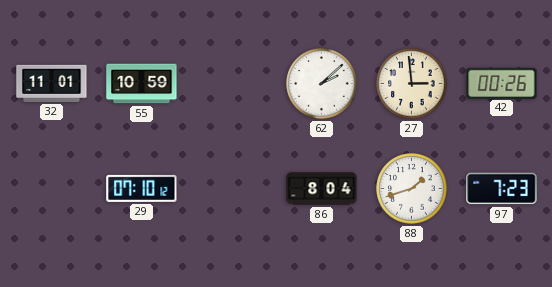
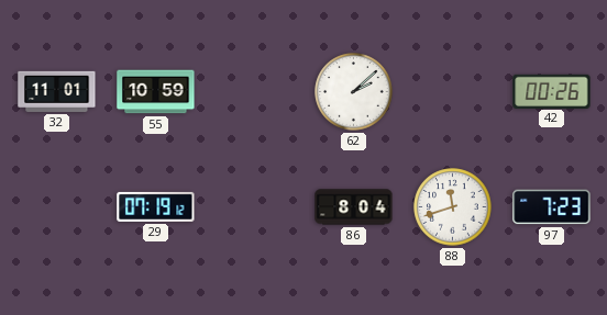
27: 2:59 -> none (412, 84)
29: 07:10 -> 07:19 (156, 206)
88: 1:42 -> 11:42 (453, 207)
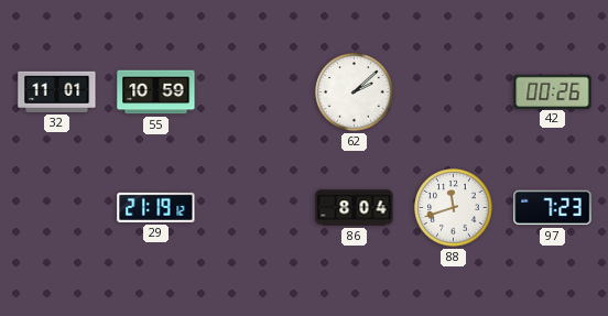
29: 07:19 -> 21:19 (156, 207)
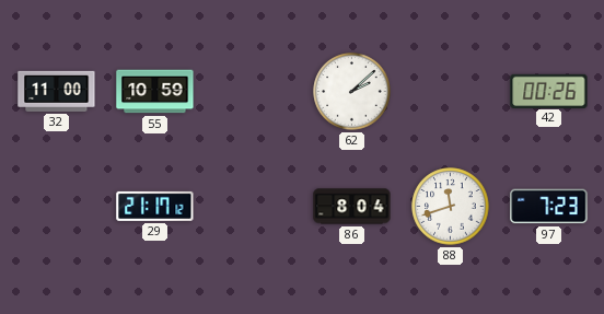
32: 11:01 -> 11:00 (57, 91)
29: 21:19 -> 21:17 (155, 206)
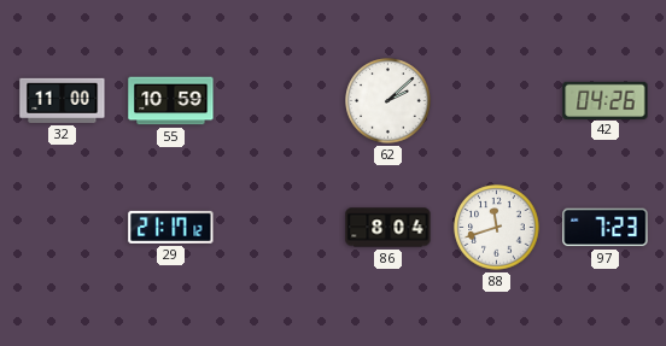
42: 00:26 -> 04:26 (606, 100)
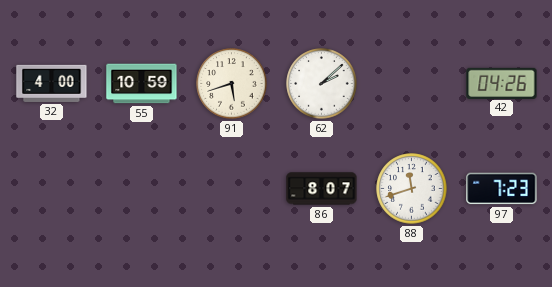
32: 11:00 -> 4:00 (52, 83)
91: none -> 5:42 (232, 84)
29: 21:17 -> none (171, 227)
86: 8:04 -> 8:07 (322, 189)
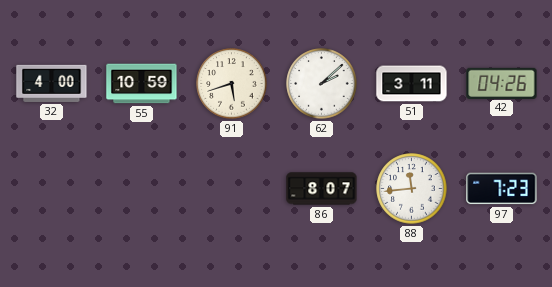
51: none -> 3:11 (412, 84)
88: 11:42 -> 11:44 (412, 189)
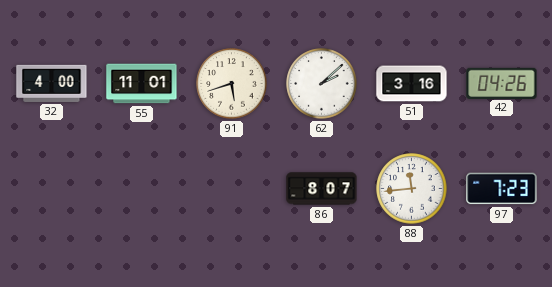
55: 10:59 -> 11:01 (142, 84)
51: 3:11 -> 3:16 (412, 84)
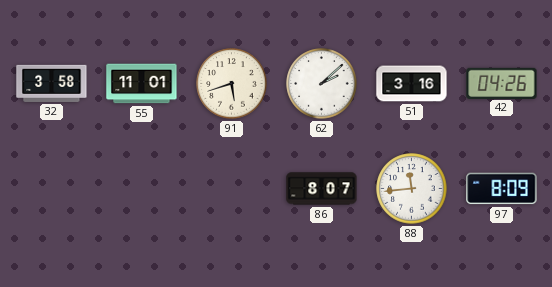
32: 4:00 -> 3:58 (52, 83)
97: 7:23 -> 8:09 (502, 189)
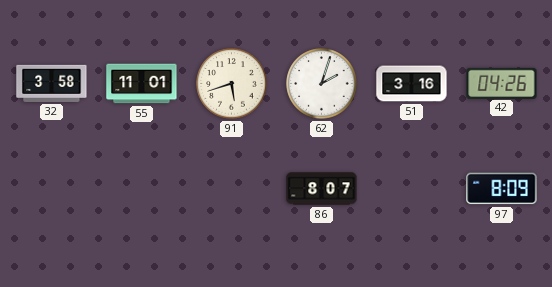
62: 2:08 -> 2:03 (322, 84)
88: 11:44 -> none (412, 189)
